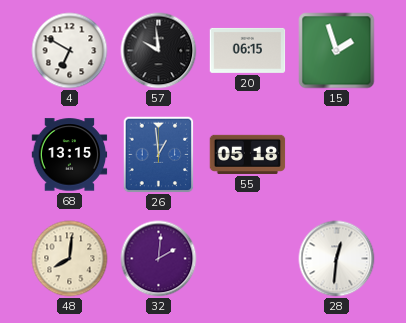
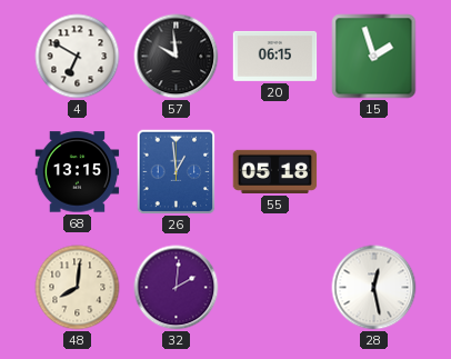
28: 12:31 -> 12:28 (374, 288)
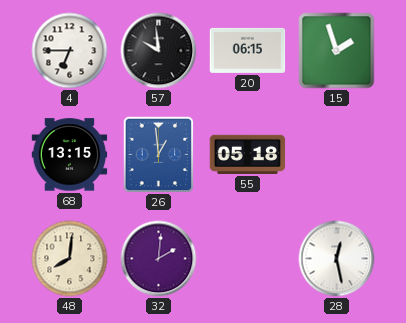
4: 6:50 -> 6:45 (70, 51)
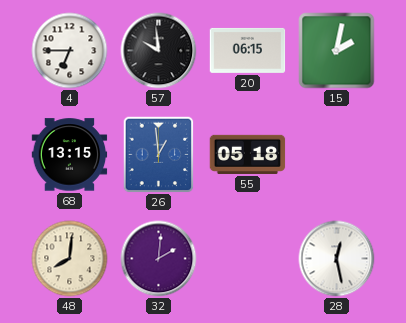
15: 1:57 -> 2:02 (337, 51)
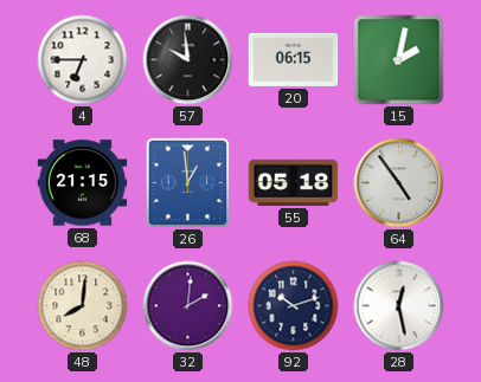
68: 13:15 -> 21:15 (83, 183)
64: none -> 4:54 (399, 183)
92: none -> 10:12 (294, 306)
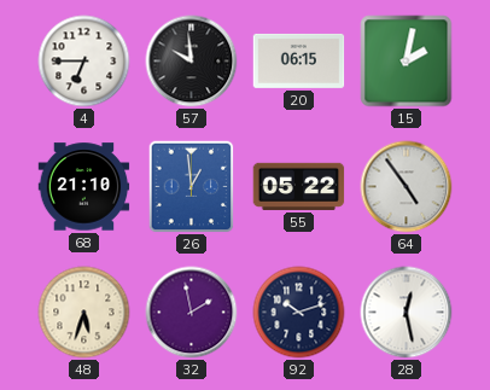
68: 21:15 -> 21:10 (84, 187)
55: 05:18 -> 05:22 (299, 186)
48: 8:01 -> 5:33 (84, 313)
32: 2:01 -> 1:58 (192, 313)
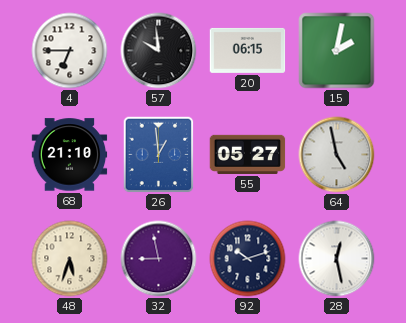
55: 05:22 -> 05:27 (248, 154)
64: 4:54 -> 4:58 (337, 155)
32: 1:58 -> 8:58 (159, 259)
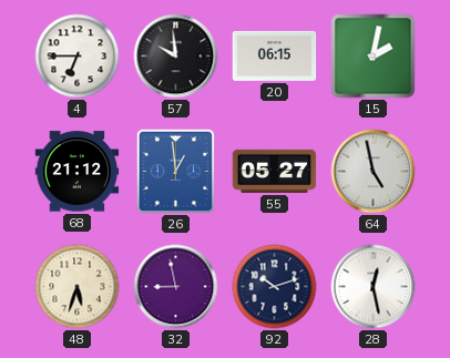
68: 21:10 -> 21:12 (78, 172)
